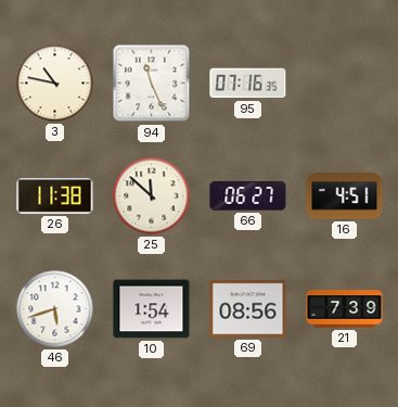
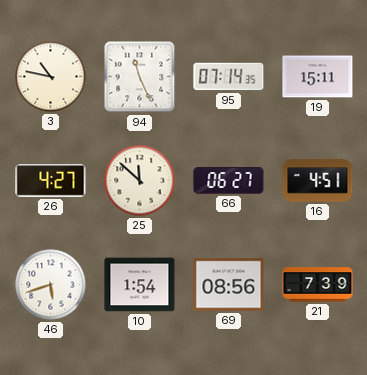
95: 07:16 -> 07:14 (229, 77)
19: none -> 15:11 (318, 77)
26: 11:38 -> 4:27 (51, 181)
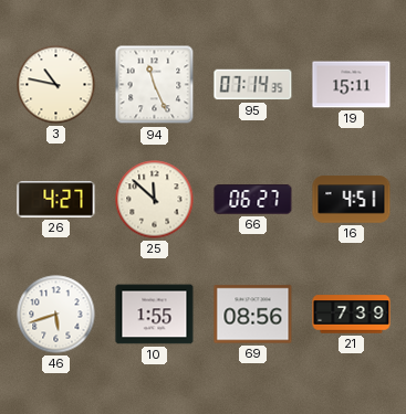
10: 1:54 -> 1:55 (155, 315)
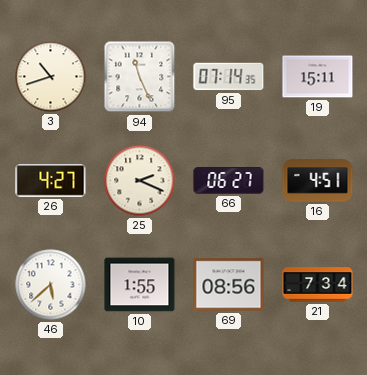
3: 10:47 -> 10:42 (51, 77)
25: 11:52 -> 2:19 (140, 181)
46: 5:42 -> 5:38 (51, 285)
21: 7:39 -> 7:34 (318, 285)
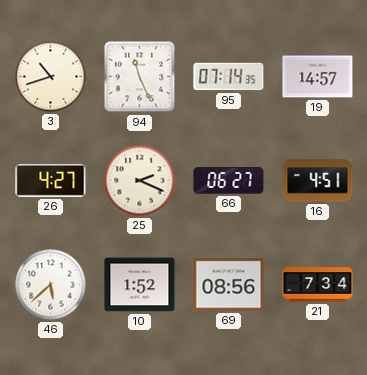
19: 15:11 -> 14:57 (318, 77)
10: 1:55 -> 1:52 (140, 285)
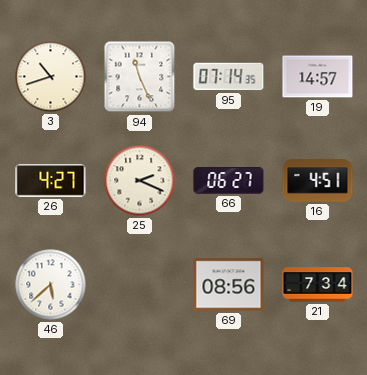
10: 1:52 -> none (140, 285)
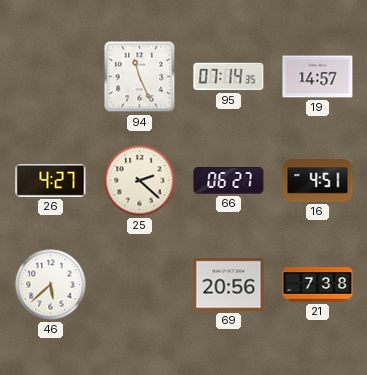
3: 10:42 -> none (51, 77)
25: 2:19 -> 2:22 (140, 181)
69: 08:56 -> 20:56 (229, 285)
21: 7:34 -> 7:38 (318, 285)
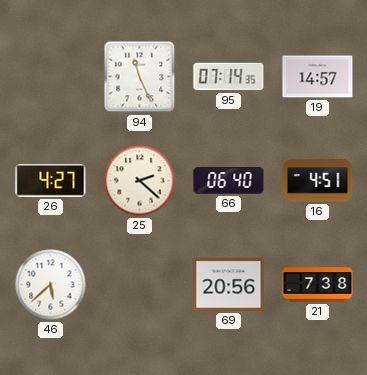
66: 06:27 -> 06:40 (229, 181)
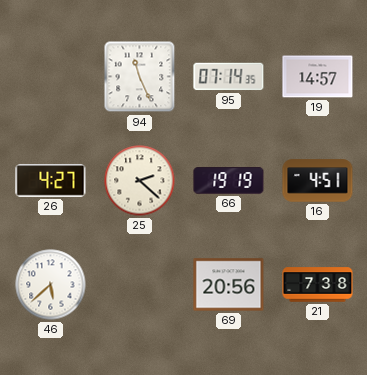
66: 06:40 -> 19:19 (229, 181)
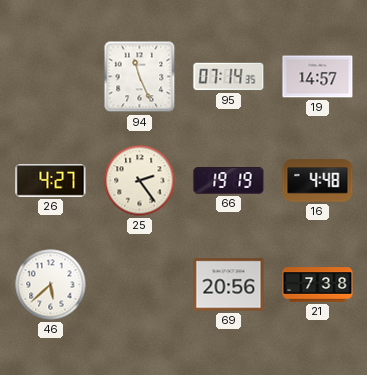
25: 2:22 -> 2:24 (140, 181)
16: 4:51 -> 4:48 (318, 181)
